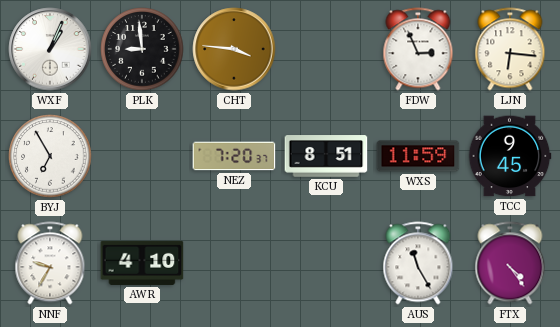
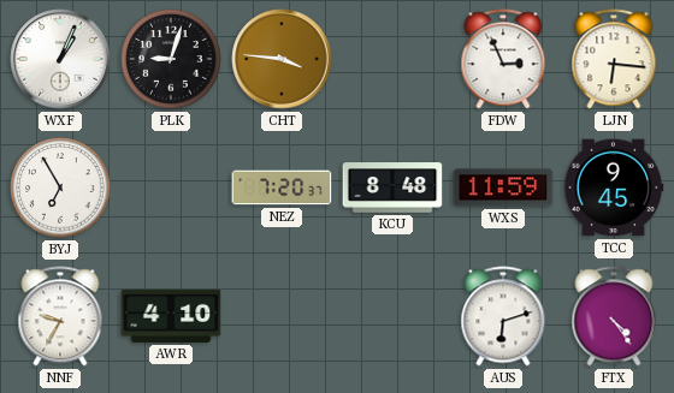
PLK: 8:59 -> 9:03 (171, 59)
KCU: 8:51 -> 8:48 (392, 187)
AUS: 11:25 -> 6:12 (503, 316)
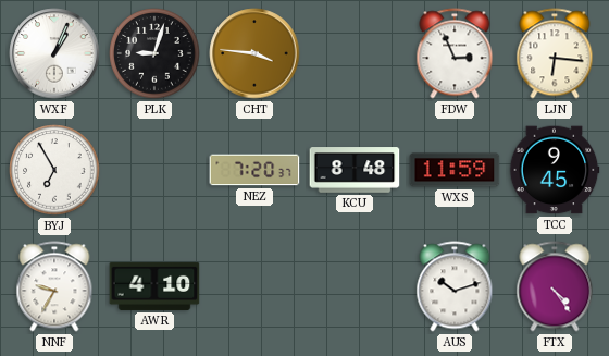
AUS: 6:12 -> 10:12 (455, 286)
